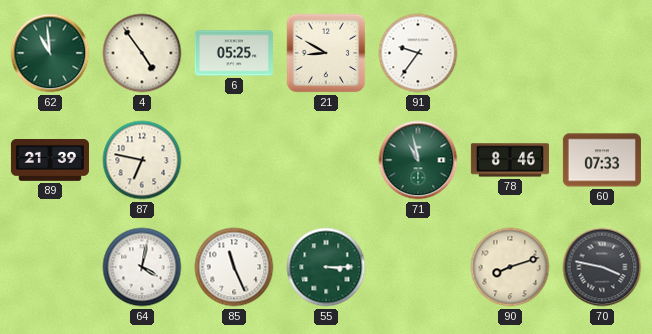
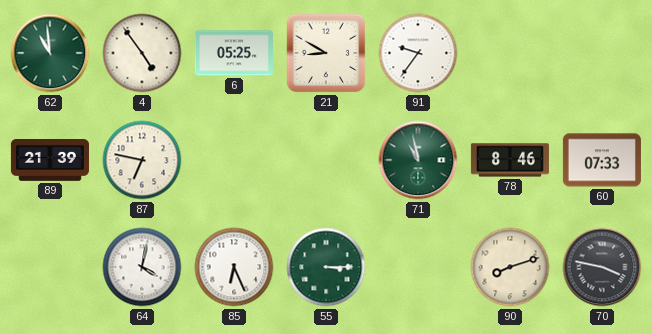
85: 11:26 -> 6:26 (234, 267)
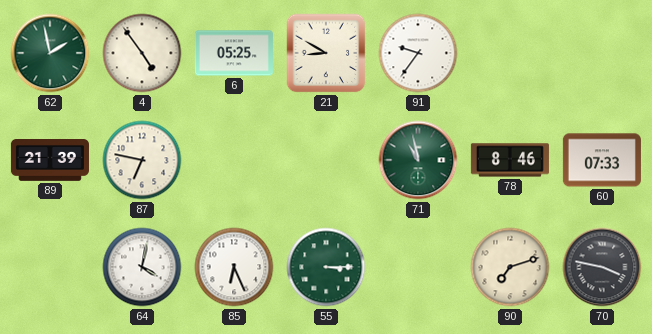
62: 10:59 -> 1:58 (50, 53)
90: 8:12 -> 7:12 (510, 267)
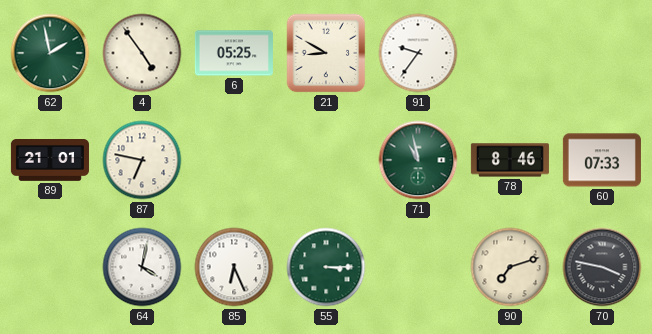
89: 21:39 -> 21:01 (50, 161)
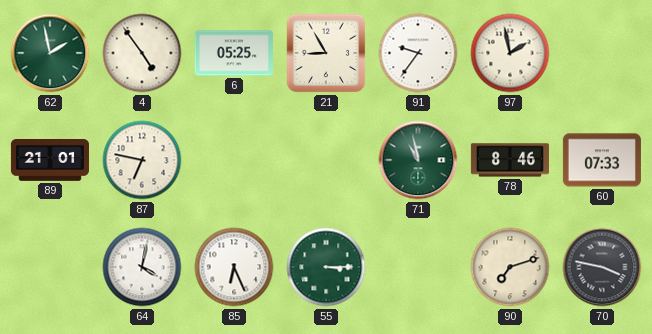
21: 8:50 -> 8:55 (326, 53)
97: none -> 1:58 (510, 53)
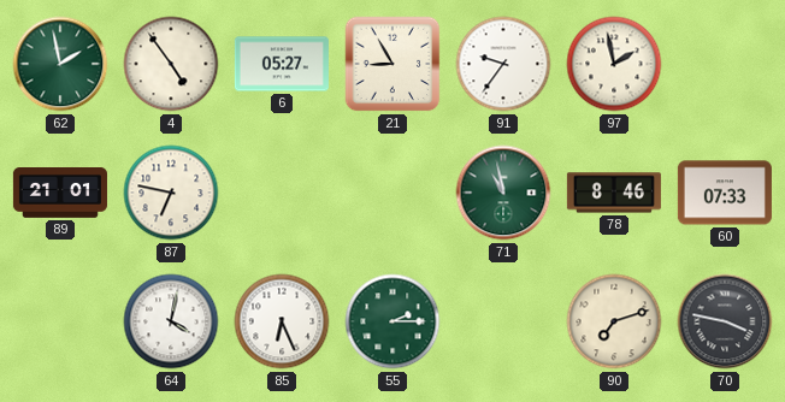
6: 05:25 -> 05:27 (282, 64)
55: 3:15 -> 2:15 (392, 321)
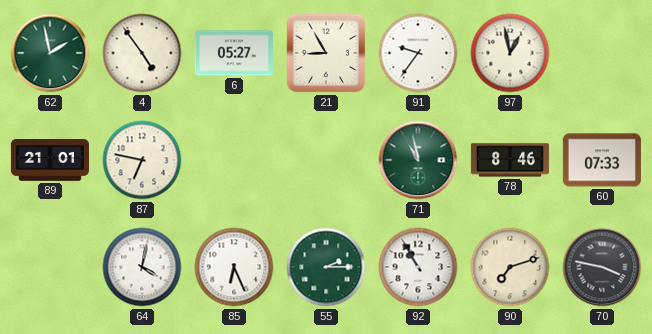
97: 1:58 -> 12:58 (510, 53)
92: none -> 10:55 (418, 267)
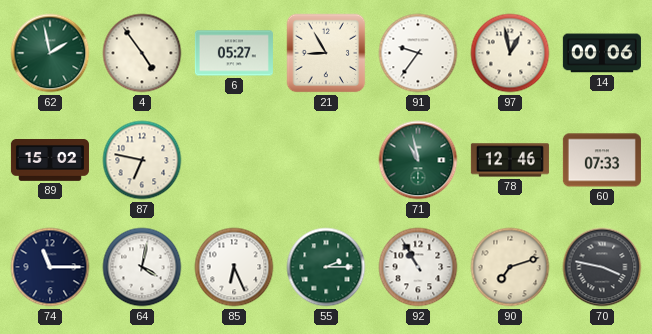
14: none -> 00:06 (602, 53)
89: 21:01 -> 15:02 (50, 161)
78: 8:46 -> 12:46 (510, 160)
74: none -> 11:15 (50, 267)
